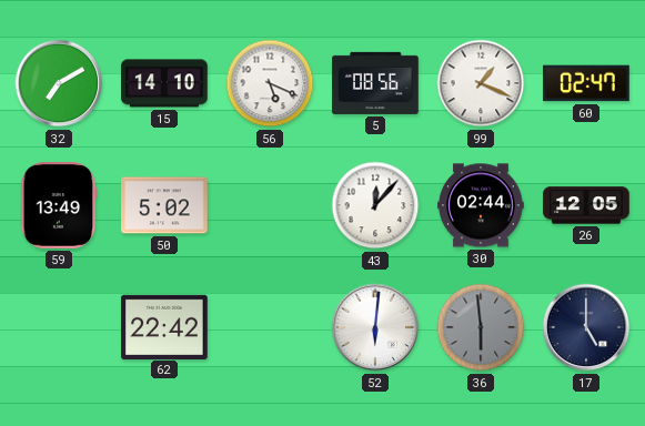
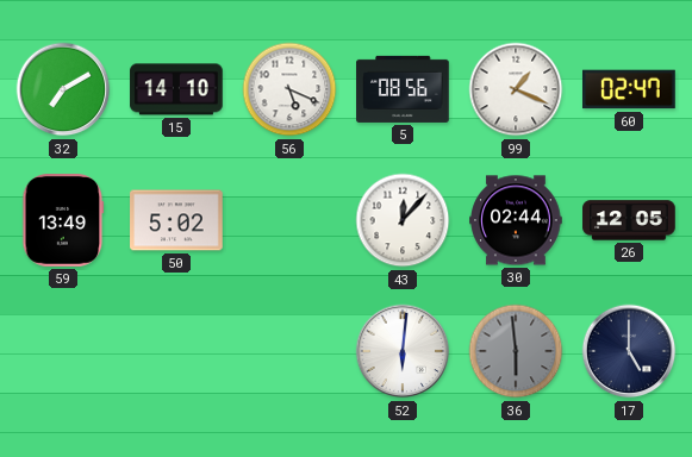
62: 22:42 -> none (164, 326)
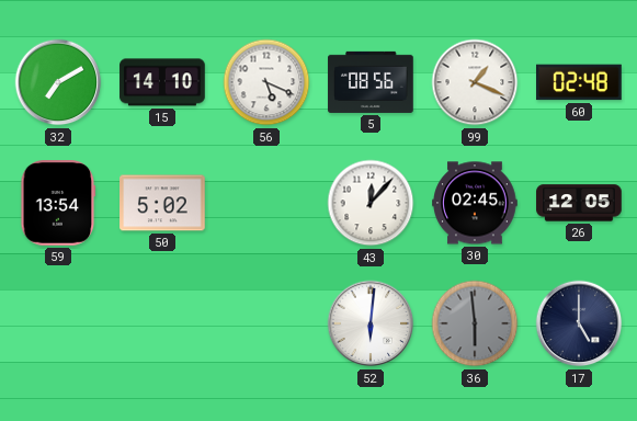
60: 02:47 -> 02:48 (580, 82)
59: 13:49 -> 13:54 (58, 203)
30: 02:44 -> 02:45 (475, 203)
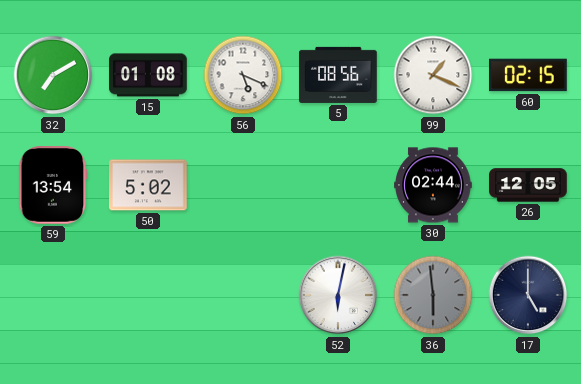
15: 14:10 -> 01:08 (148, 75)
60: 02:48 -> 02:15 (529, 75)
43: 12:07 -> none (371, 203)
30: 02:45 -> 02:44 (433, 185)
52: 6:01 -> 6:02 (338, 295)
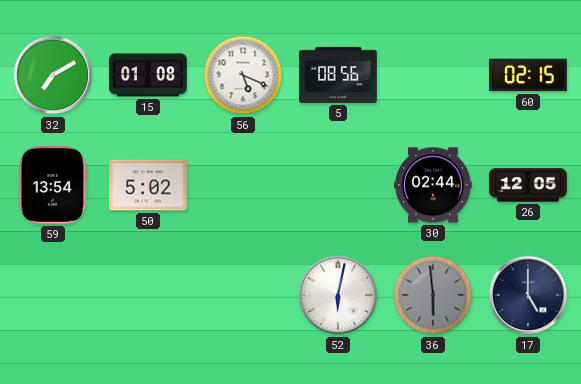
99: 1:19 -> none (433, 75)
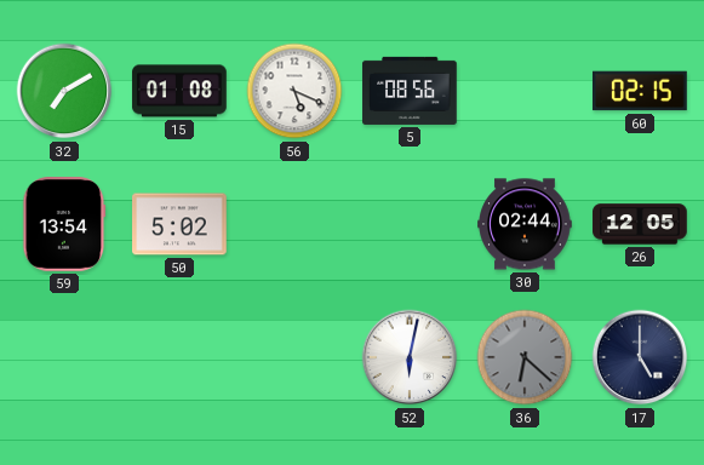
36: 5:59 -> 6:22 (525, 357)
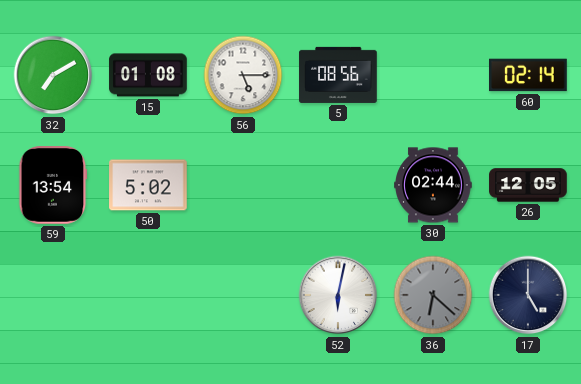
56: 5:19 -> 5:15 (243, 75)
60: 02:15 -> 02:14 (529, 75)
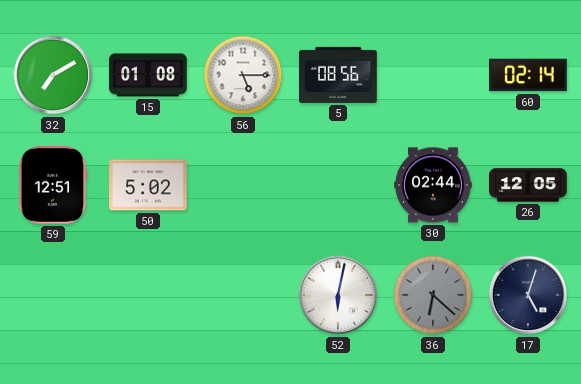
59: 13:54 -> 12:51 (53, 185)
17: 5:00 -> 5:03 (528, 295)
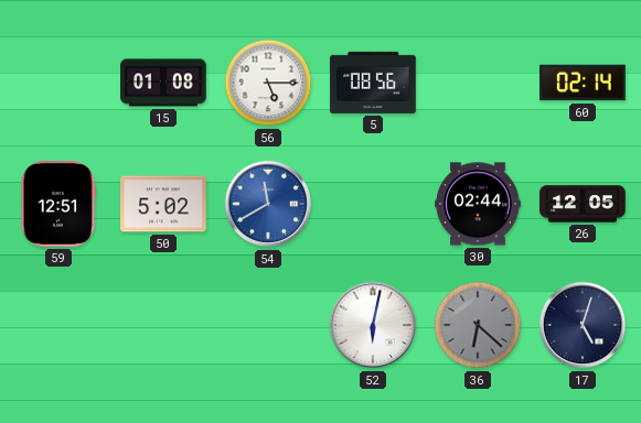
32: 7:10 -> none (53, 75)
54: none -> 11:40 (268, 204)
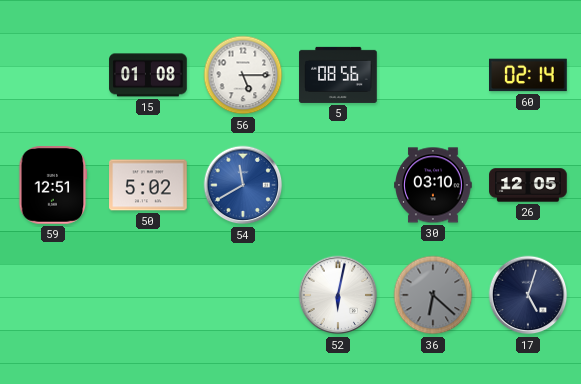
30: 02:44 -> 03:10 (433, 185)
